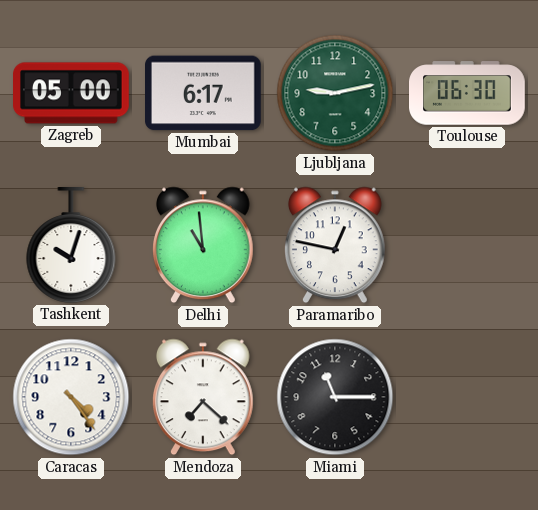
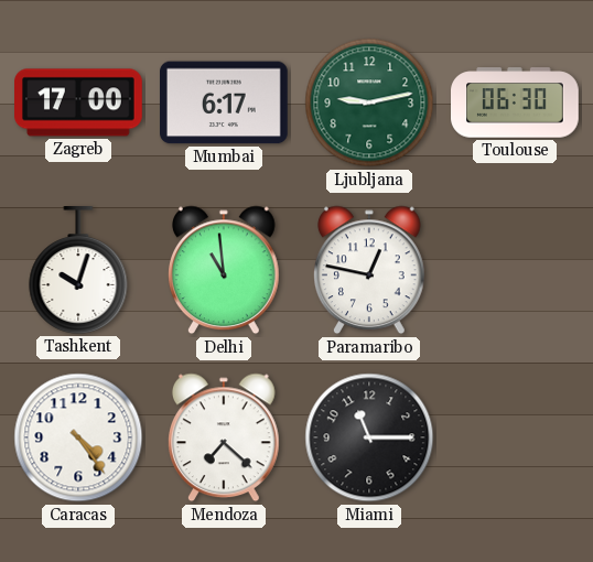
Zagreb: 05:00 -> 17:00 (79, 102)
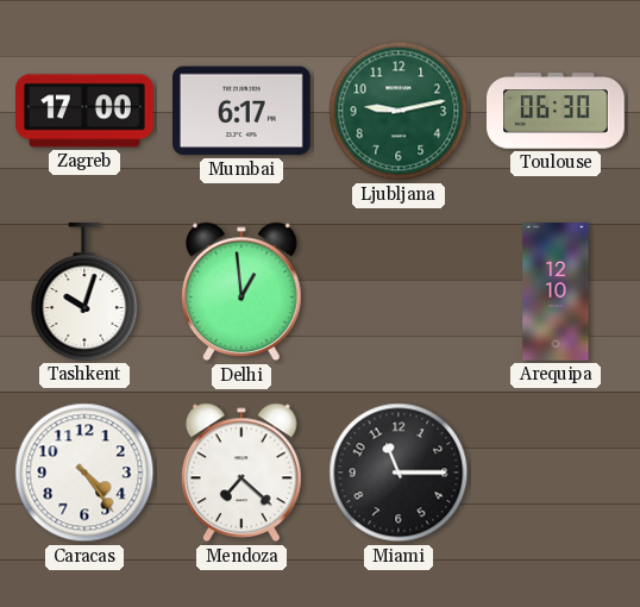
Delhi: 10:59 -> 12:59 (243, 292)
Paramaribo: 12:47 -> none (370, 270)
Arequipa: none -> 12:10 (556, 292)
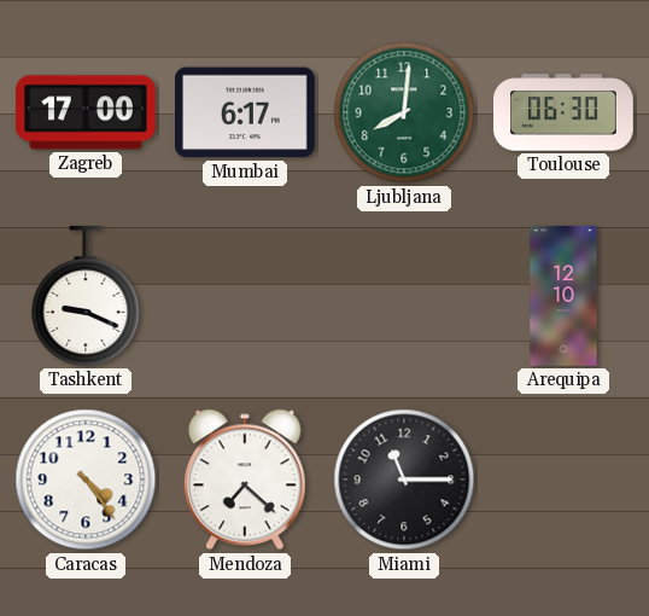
Ljubljana: 9:13 -> 8:01 (404, 112)
Tashkent: 10:03 -> 9:19 (86, 297)
Delhi: 12:59 -> none (243, 292)
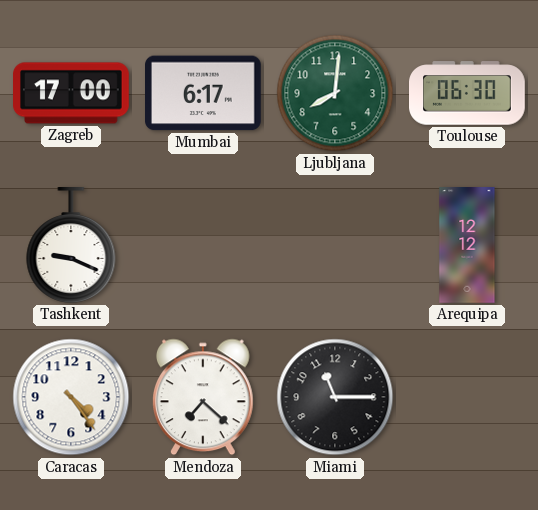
Arequipa: 12:10 -> 12:12 (467, 245)
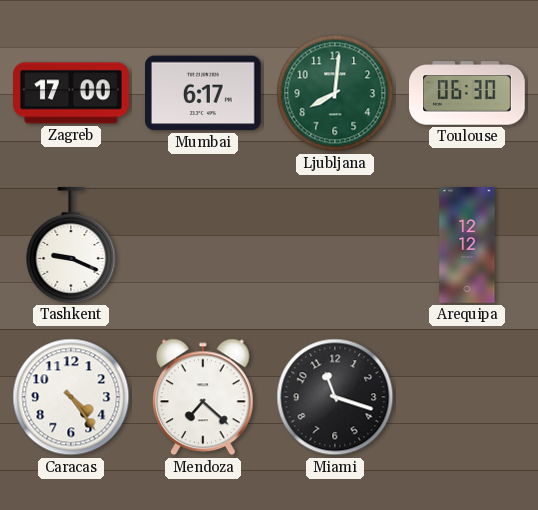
Miami: 11:15 -> 11:18 (335, 397)
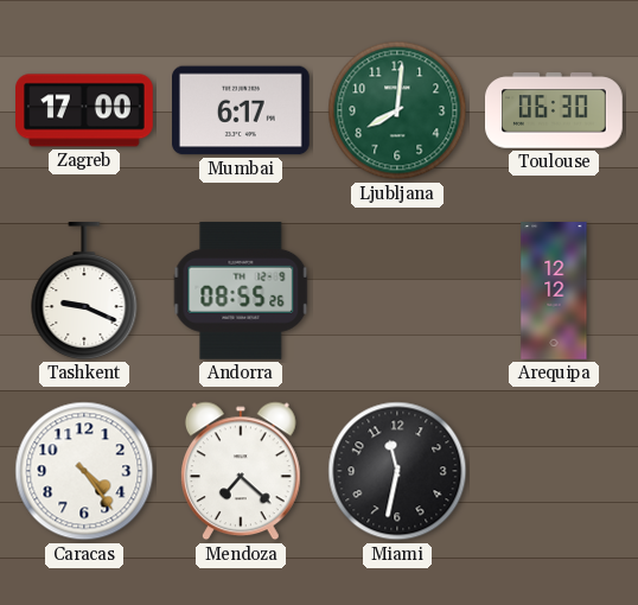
Andorra: none -> 08:55 (241, 291)
Miami: 11:18 -> 11:32 (397, 471)
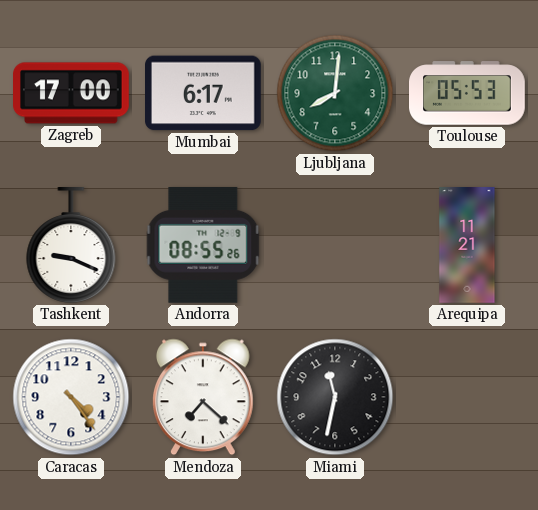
Toulouse: 06:30 -> 05:53 (468, 93)
Arequipa: 12:12 -> 11:21 (467, 245)
